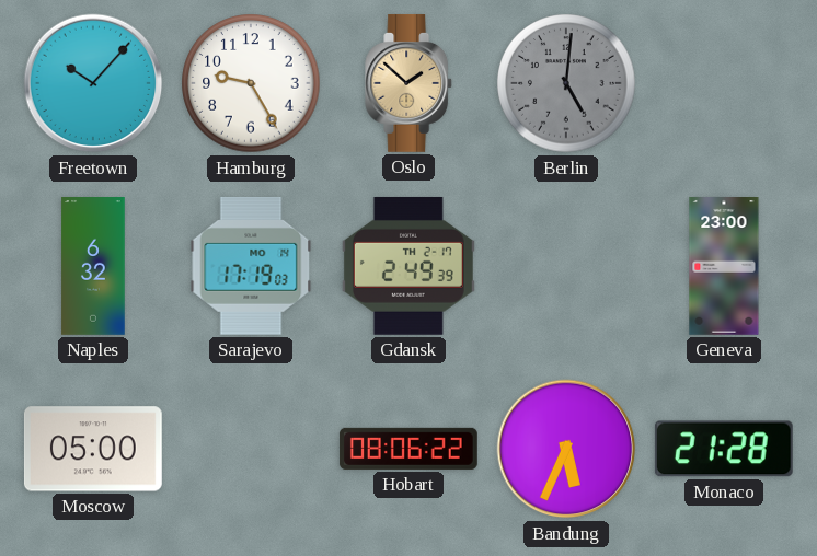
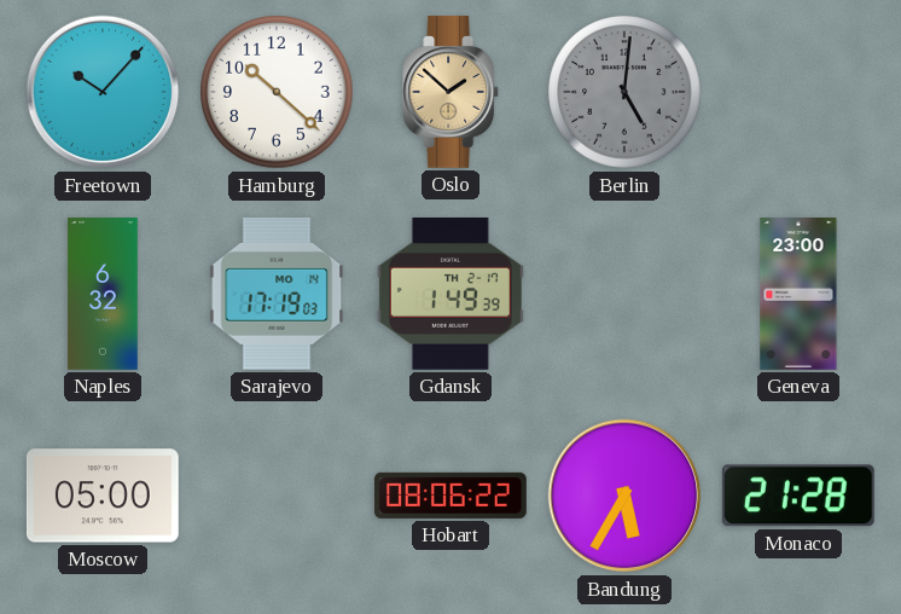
Hamburg: 9:25 -> 10:22 (277, 92)
Gdansk: 2:49 -> 1:49 (450, 294)
Bandung: 5:34 -> 5:35 (624, 496)
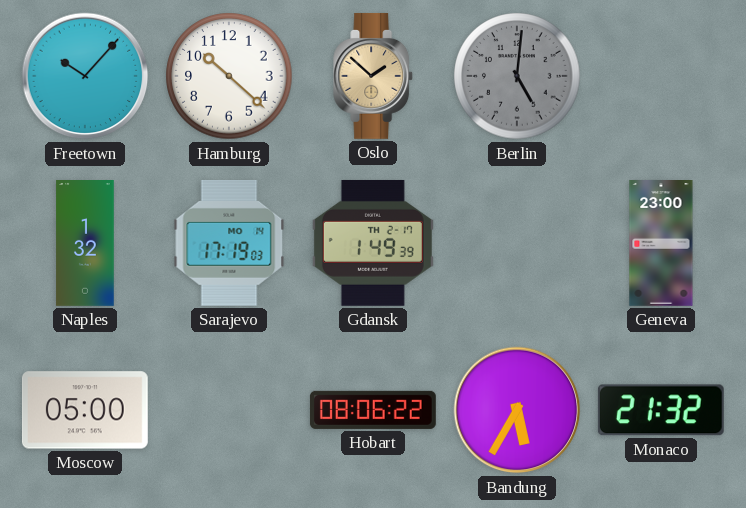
Naples: 6:32 -> 1:32 (85, 244)
Monaco: 21:28 -> 21:32 (661, 410)
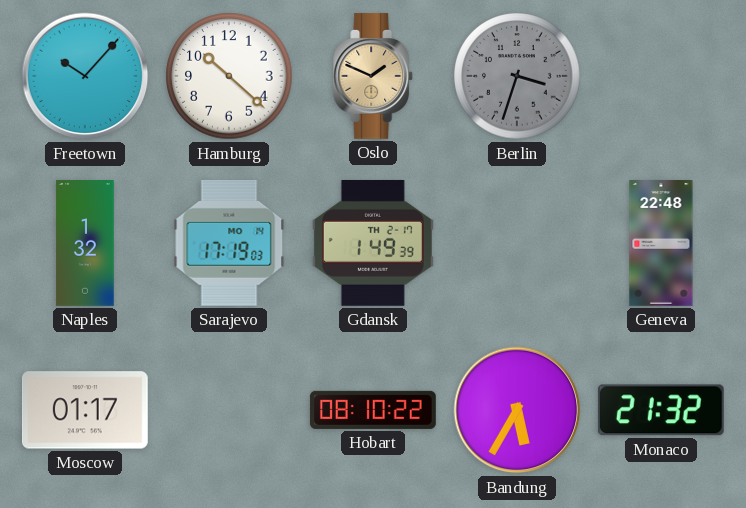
Oslo: 1:52 -> 1:49 (374, 76)
Berlin: 5:01 -> 3:33 (517, 76)
Geneva: 23:00 -> 22:48 (661, 244)
Moscow: 05:00 -> 01:17 (85, 410)
Hobart: 08:06 -> 08:10 (373, 410)
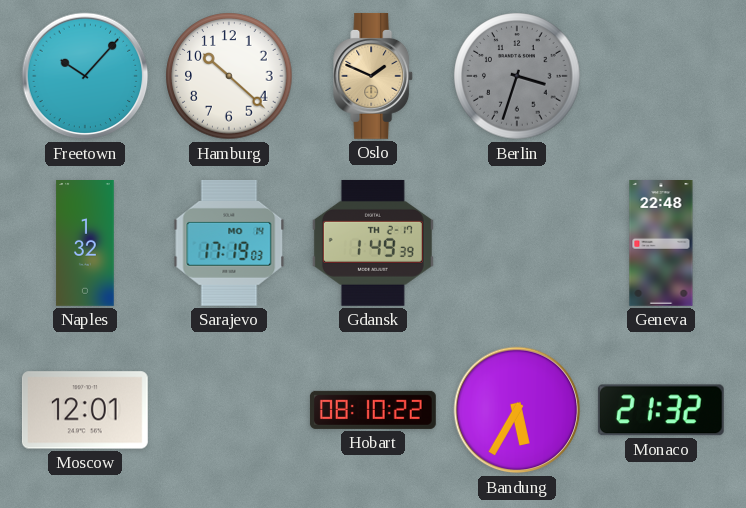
Moscow: 01:17 -> 12:01 (85, 410)
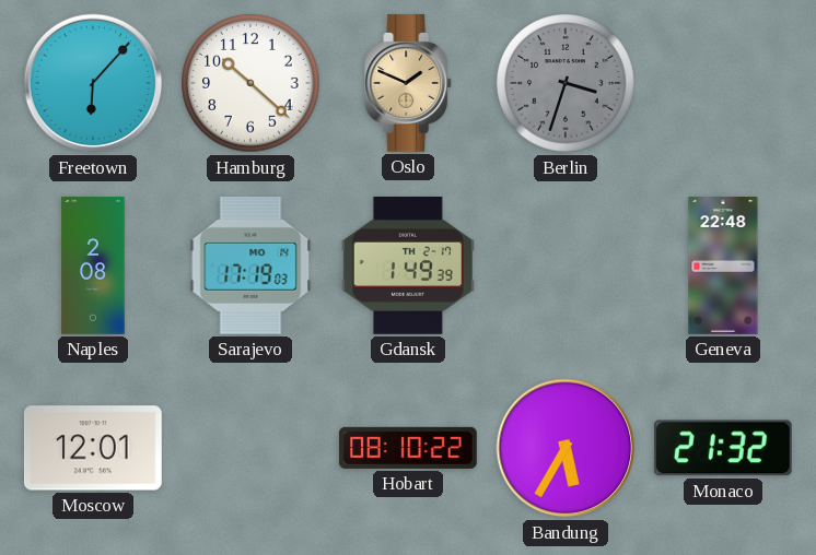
Freetown: 10:07 -> 6:07 (93, 83)
Naples: 1:32 -> 2:08 (93, 267)
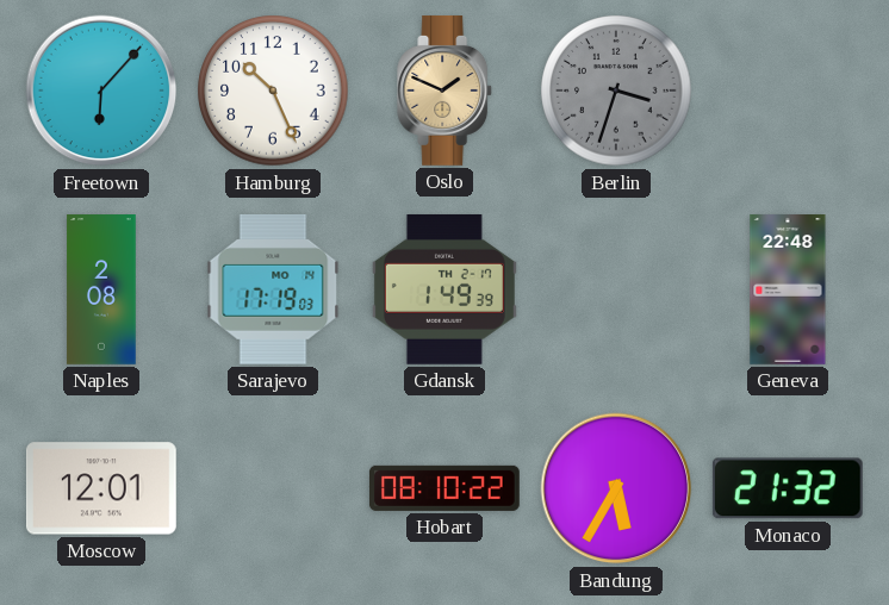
Hamburg: 10:22 -> 10:26 (273, 91)
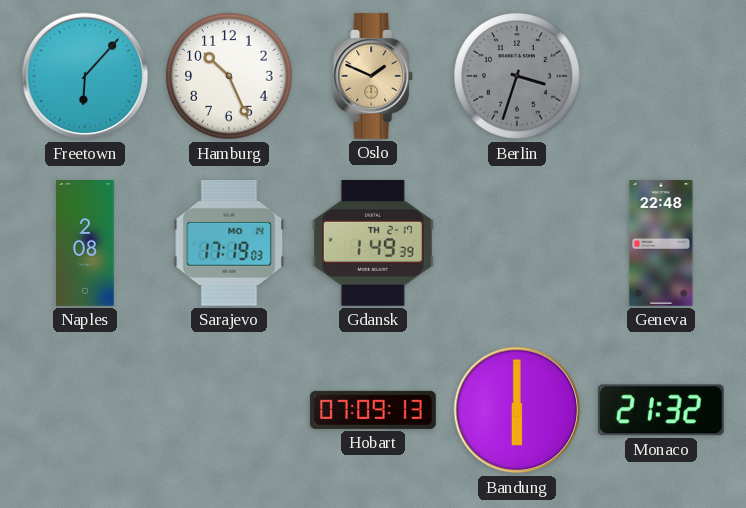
Moscow: 12:01 -> none (101, 488)
Hobart: 08:10 -> 07:09 (373, 410)
Bandung: 5:35 -> 6:00 (517, 410)
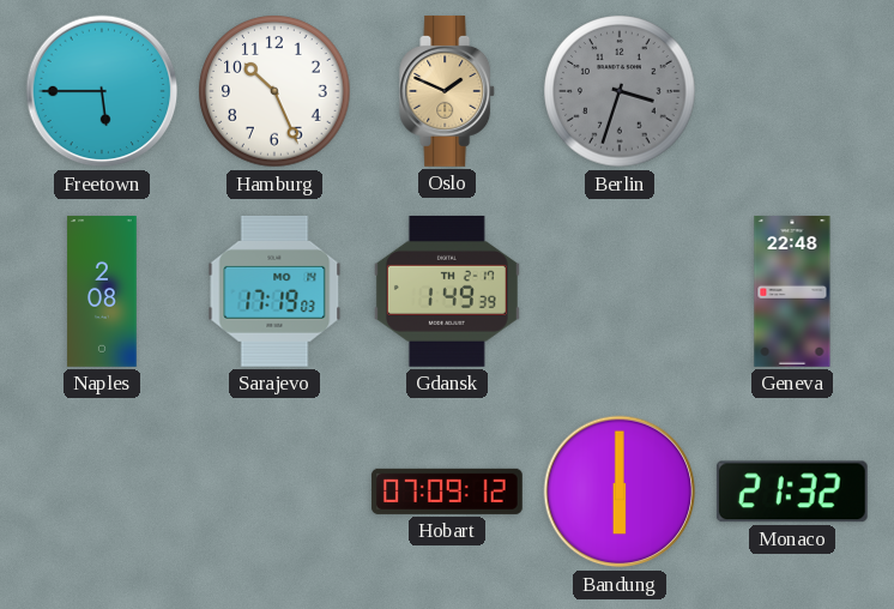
Freetown: 6:07 -> 5:45 (102, 91)
Hobart: 07:09:13 -> 07:09:12 (447, 492)
